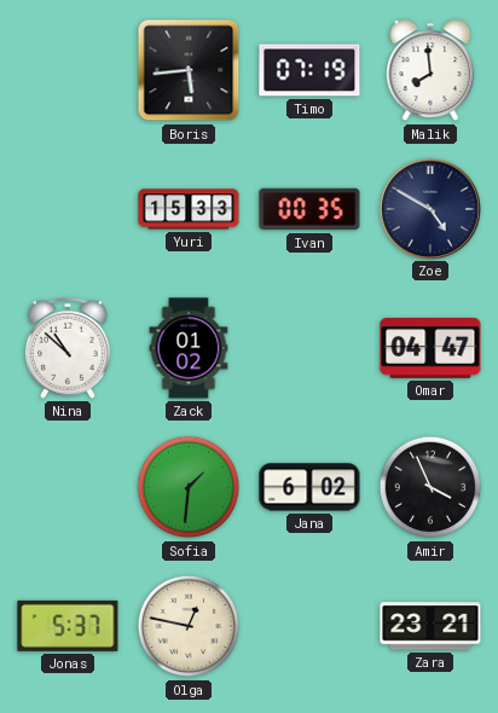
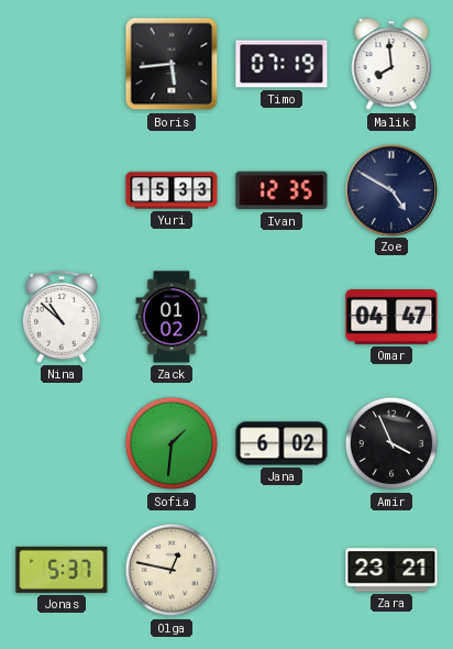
Ivan: 00:35 -> 12:35 (281, 190)
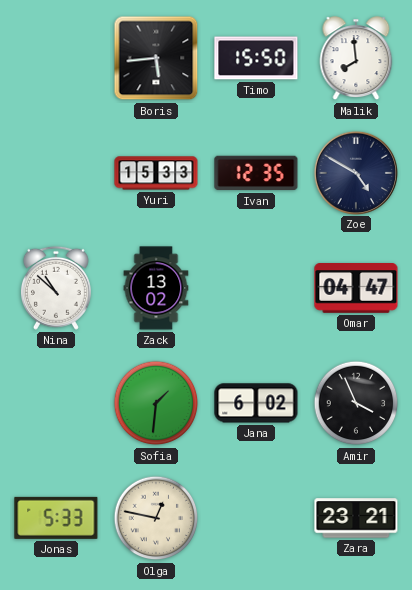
Timo: 07:19 -> 15:50 (256, 58)
Zack: 01:02 -> 13:02 (156, 288)
Jonas: 5:37 -> 5:33 (56, 518)
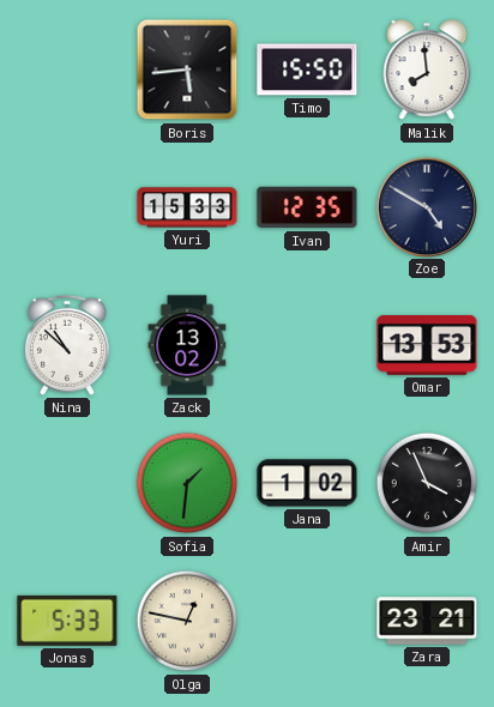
Omar: 04:47 -> 13:53 (427, 346)
Jana: 6:02 -> 1:02 (307, 483)
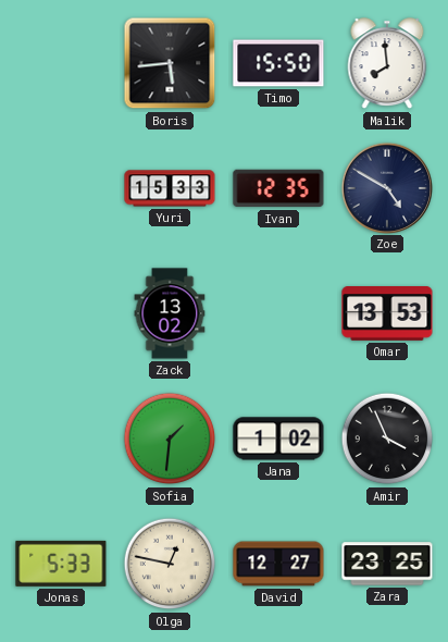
Nina: 10:52 -> none (67, 345)
David: none -> 12:27 (278, 564)
Zara: 23:21 -> 23:25 (387, 564)
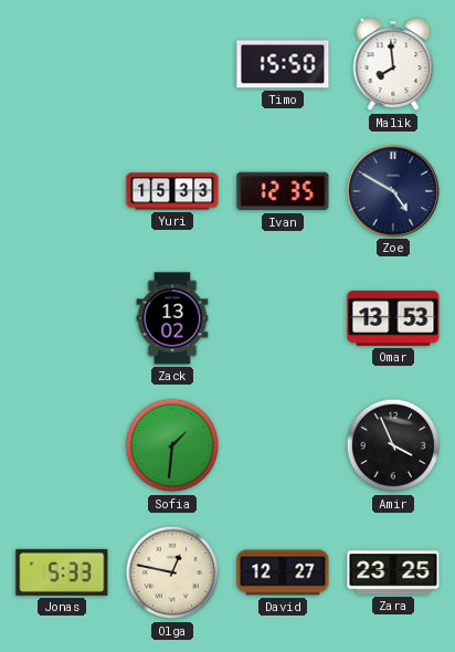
Boris: 5:44 -> none (170, 63)
Jana: 1:02 -> none (278, 439)
